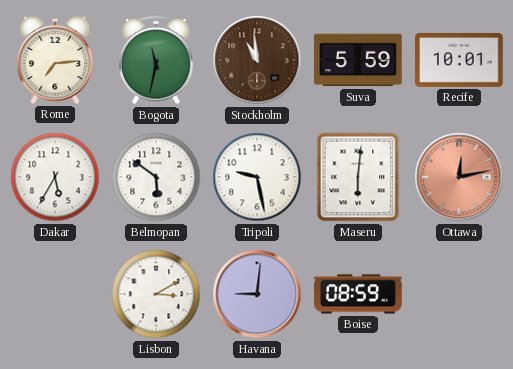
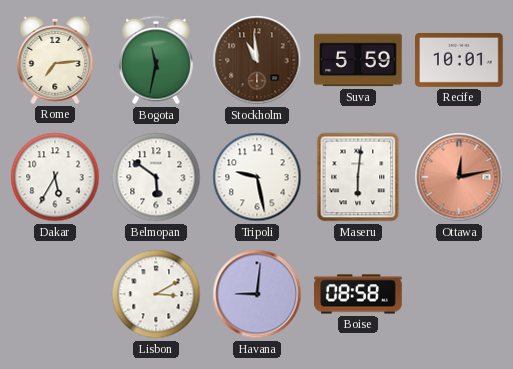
Boise: 08:59 -> 08:58 (358, 294)
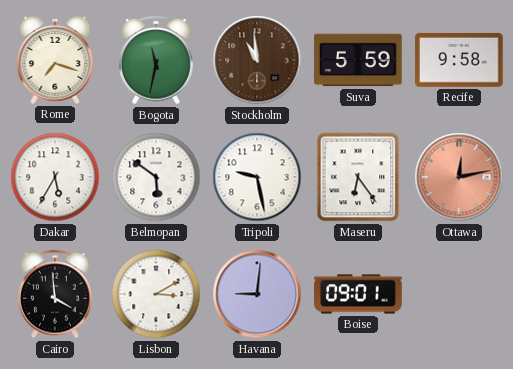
Rome: 7:14 -> 7:18 (55, 60)
Recife: 10:01 -> 9:58 (459, 60)
Maseru: 6:01 -> 6:24 (358, 177)
Cairo: none -> 3:59 (55, 294)
Boise: 08:58 -> 09:01 (358, 294)
